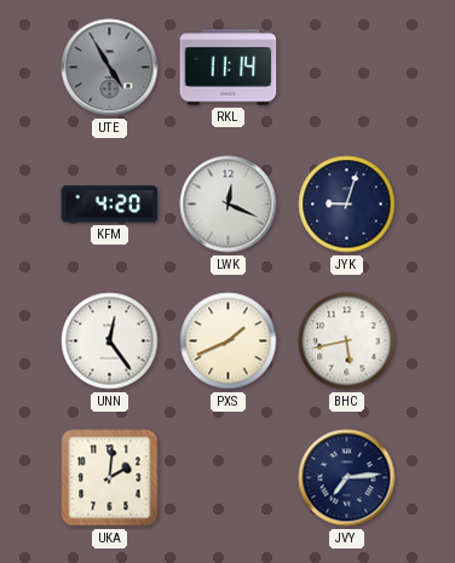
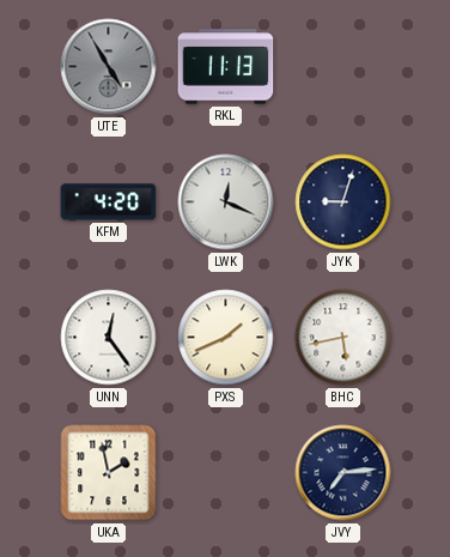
RKL: 11:14 -> 11:13 (226, 67)
UKA: 2:01 -> 1:58 (109, 473)
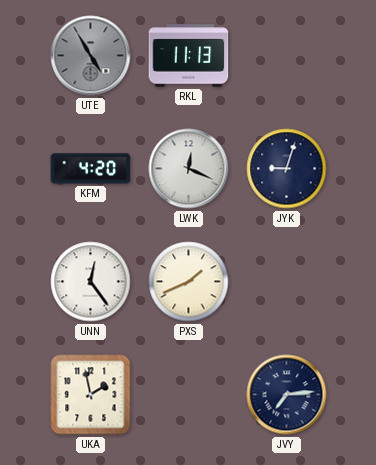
BHC: 5:43 -> none (343, 338)
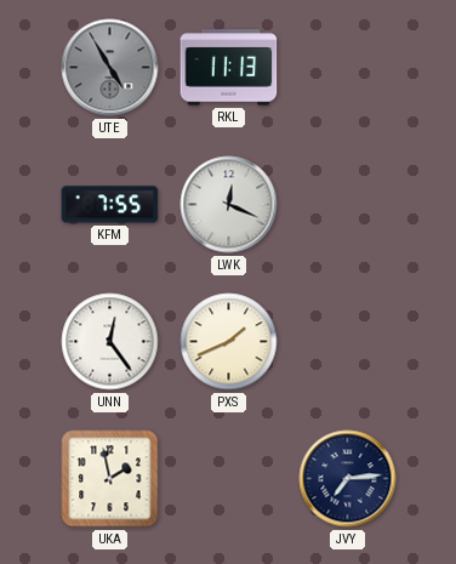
KFM: 4:20 -> 7:55 (110, 205)
JYK: 9:03 -> none (287, 169)
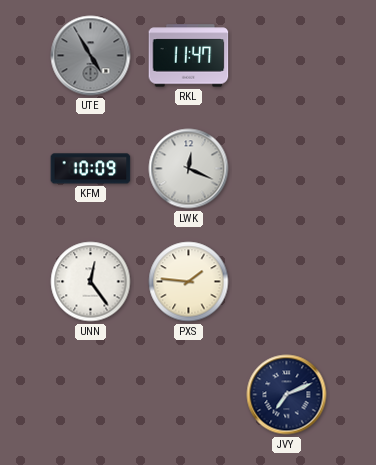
RKL: 11:13 -> 11:47 (189, 56)
KFM: 7:55 -> 10:09 (91, 169)
PXS: 1:41 -> 1:46 (189, 282)
UKA: 1:58 -> none (110, 479)
JVY: 7:14 -> 7:11 (287, 395)
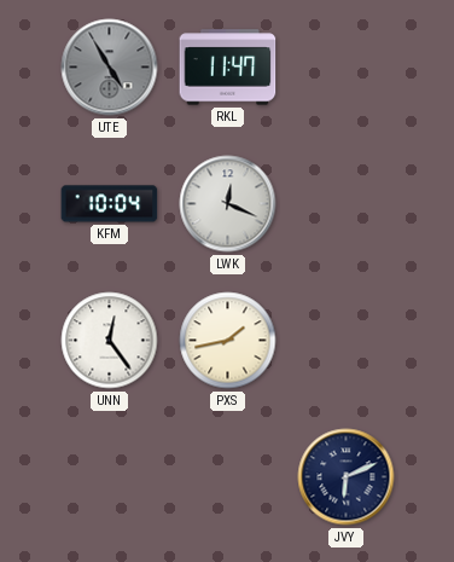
KFM: 10:09 -> 10:04 (110, 204)
PXS: 1:46 -> 1:43 (228, 341)
JVY: 7:11 -> 6:11 (347, 477)
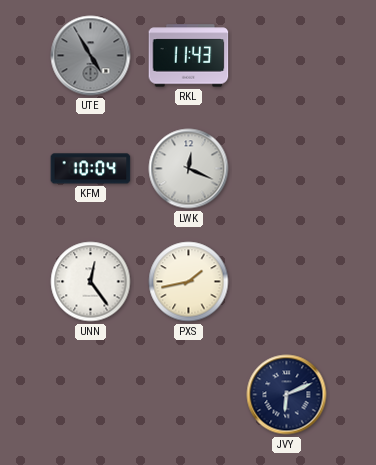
RKL: 11:47 -> 11:43 (189, 56)
